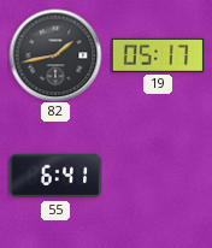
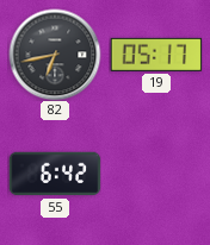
82: 1:43 -> 6:43 (55, 55)
55: 6:41 -> 6:42 (55, 174)
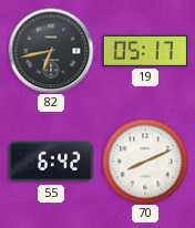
70: none -> 8:11 (145, 162)
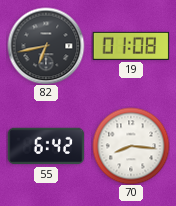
19: 05:17 -> 01:08 (131, 46)
70: 8:11 -> 8:16 (131, 146)
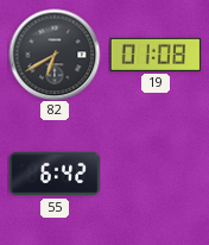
82: 6:43 -> 6:40 (55, 55)
70: 8:16 -> none (131, 146)
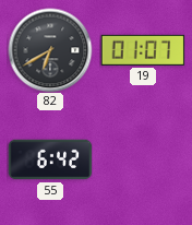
19: 01:08 -> 01:07 (143, 50)
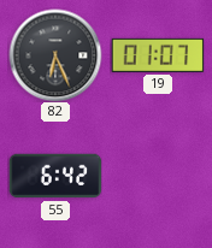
82: 6:40 -> 6:26 (55, 55)
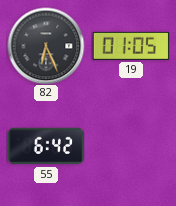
19: 01:07 -> 01:05 (131, 46)
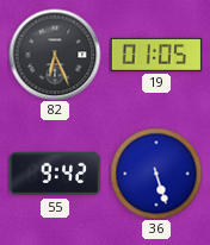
55: 6:42 -> 9:42 (55, 174)
36: none -> 5:27 (156, 174)
